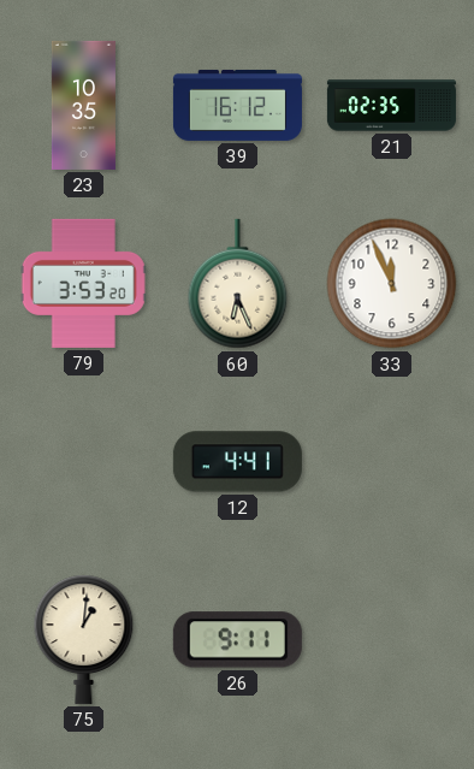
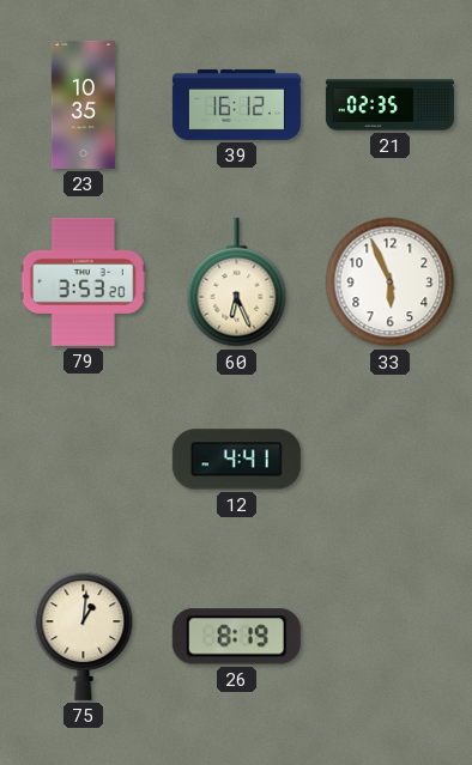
33: 11:56 -> 5:56 (391, 283)
26: 9:11 -> 8:19 (236, 637)
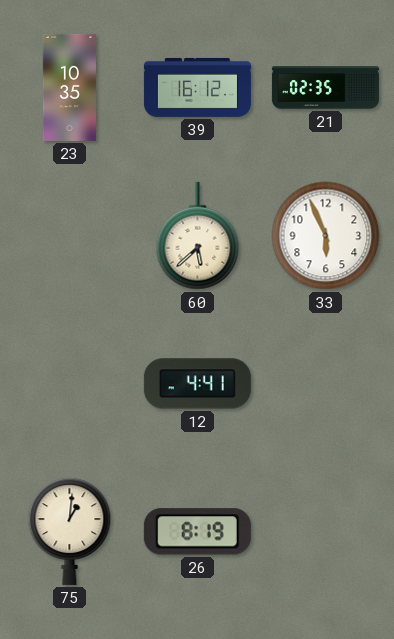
79: 3:53 -> none (83, 281)
60: 6:26 -> 5:38 (198, 236)
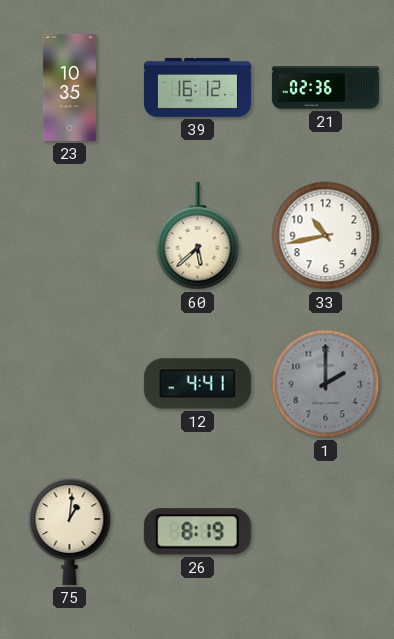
21: 02:35 -> 02:36 (325, 88)
33: 5:56 -> 10:43 (326, 236)
1: none -> 2:00 (326, 384)
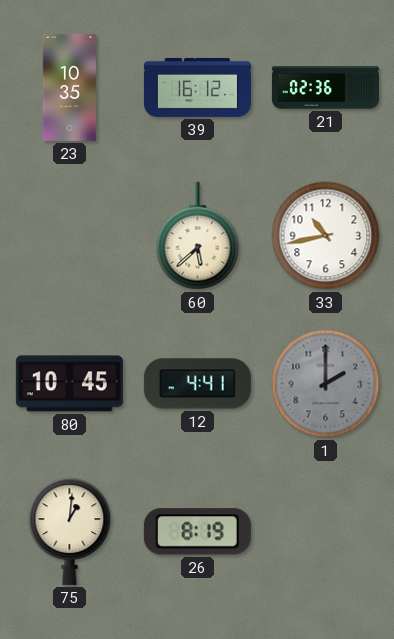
80: none -> 10:45 (69, 384)
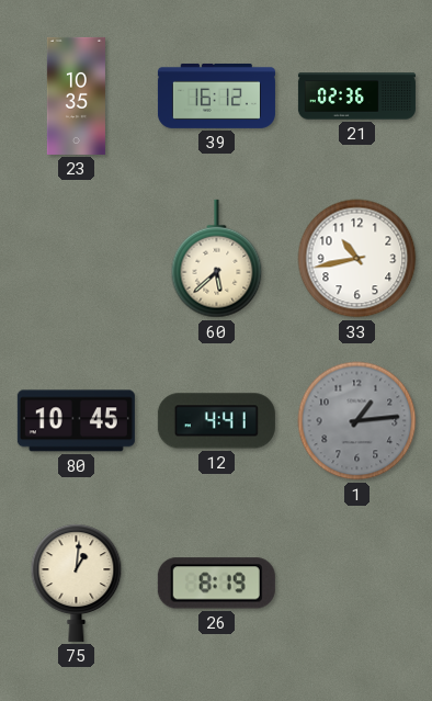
1: 2:00 -> 1:14 (357, 421)
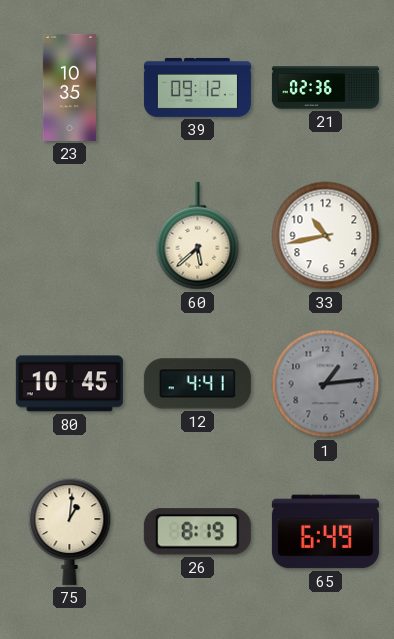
39: 16:12 -> 09:12 (197, 87)
65: none -> 6:49 (325, 532)
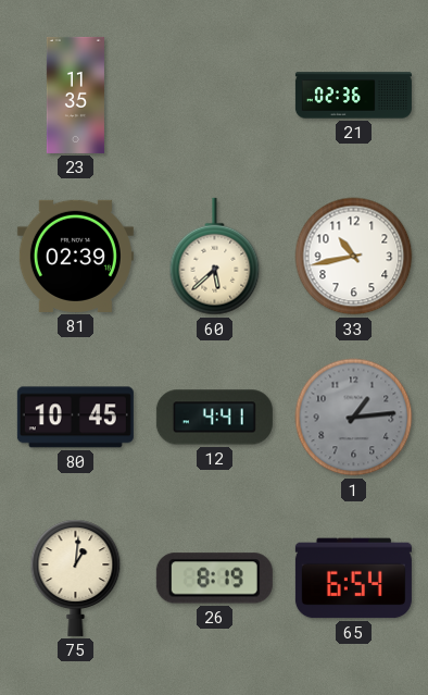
23: 10:35 -> 11:35 (75, 95)
39: 09:12 -> none (197, 87)
81: none -> 02:39 (75, 256)
65: 6:49 -> 6:54 (353, 579)
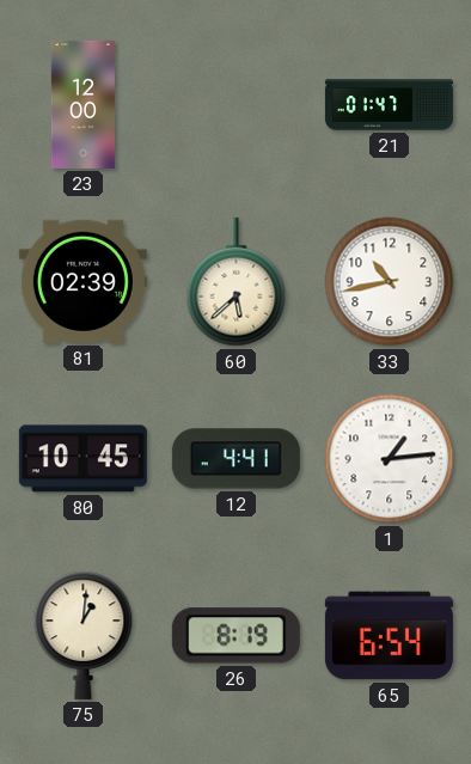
23: 11:35 -> 12:00 (82, 104)
21: 02:36 -> 01:47 (389, 105)
1 dial: grey -> white (390, 459)
